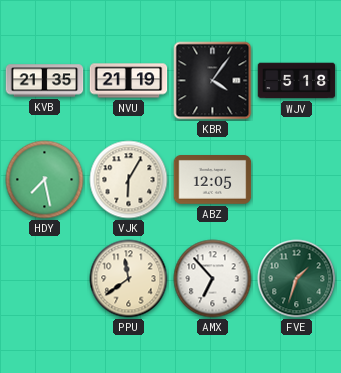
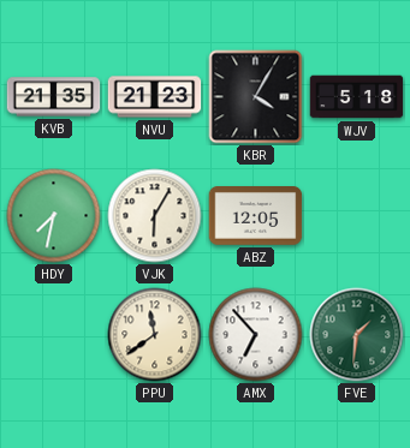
NVU: 21:19 -> 21:23 (155, 97)
KBR: 4:06 -> 4:05 (256, 97)
HDY: 7:28 -> 7:32 (54, 216)
FVE: 1:33 -> 1:31 (357, 335)
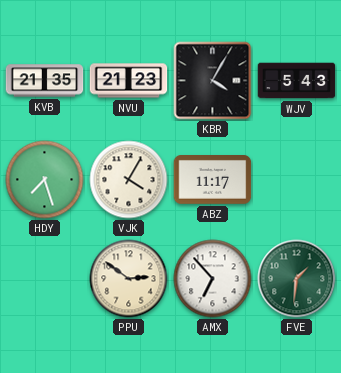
WJV: 5:18 -> 5:43 (297, 81)
HDY: 7:32 -> 7:27 (45, 180)
VJK: 6:05 -> 4:05 (129, 180)
ABZ: 12:05 -> 11:17 (213, 180)
PPU: 11:39 -> 2:51 (129, 279)
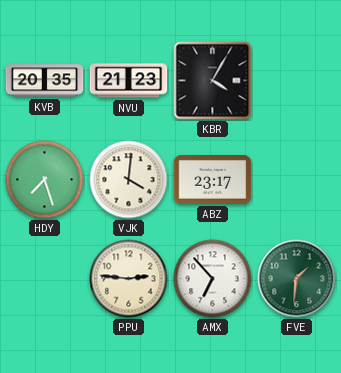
KVB: 21:35 -> 20:35 (45, 81)
WJV: 5:43 -> none (297, 81)
VJK: 4:05 -> 4:01 (129, 180)
ABZ: 11:17 -> 23:17 (213, 180)
PPU: 2:51 -> 2:46 (129, 279)
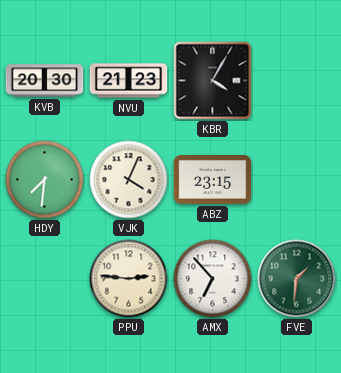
KVB: 20:35 -> 20:30 (45, 81)
HDY: 7:27 -> 7:31 (45, 180)
VJK: 4:01 -> 4:04 (129, 180)
ABZ: 23:17 -> 23:15 (213, 180)
